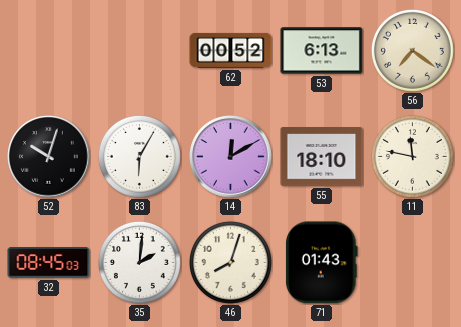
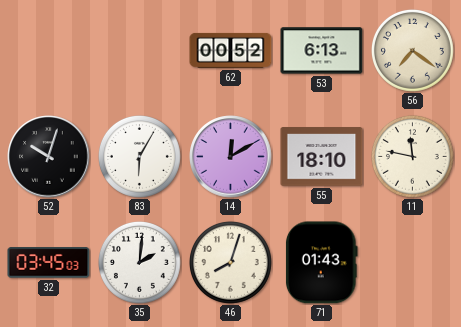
32: 08:45 -> 03:45 (49, 263)
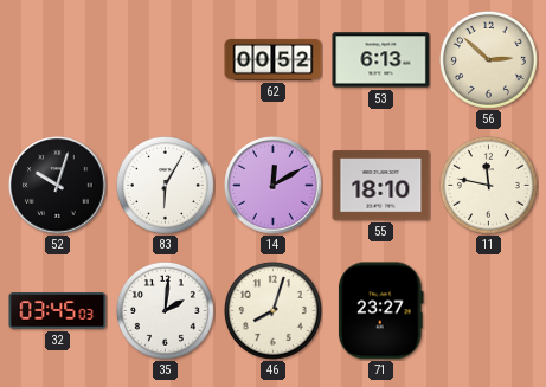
56: 7:21 -> 2:52 (488, 59)
71: 01:43 -> 23:27 (380, 311)
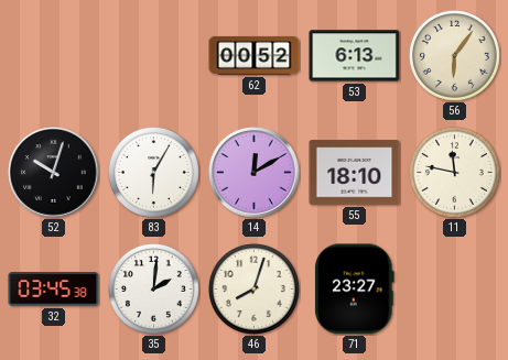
56: 2:52 -> 6:06 (454, 55)
32: 03:45:03 -> 03:45:38 (54, 290)
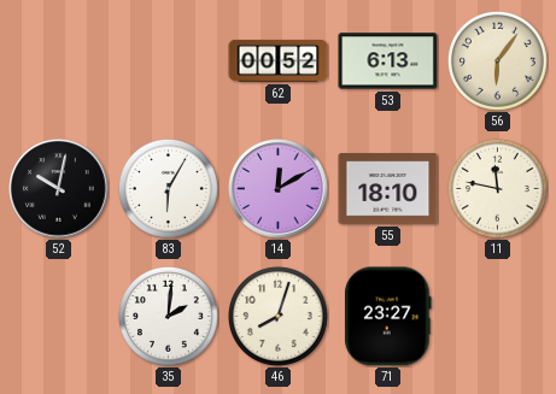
52: 10:03 -> 10:02 (59, 189)
32: 03:45 -> none (54, 290)
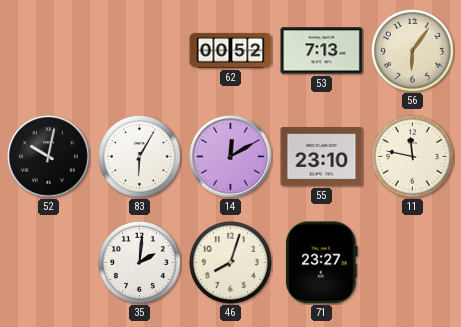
53: 6:13 -> 7:13 (322, 51)
55: 18:10 -> 23:10 (322, 157)
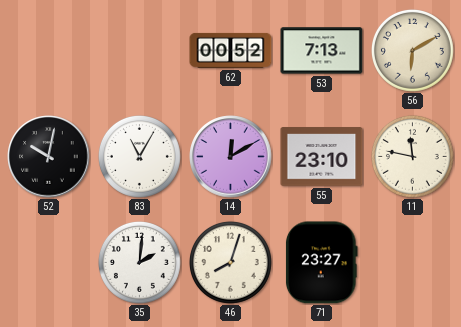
56: 6:06 -> 6:10 (412, 50)
83: 6:05 -> 11:05 (139, 156)
